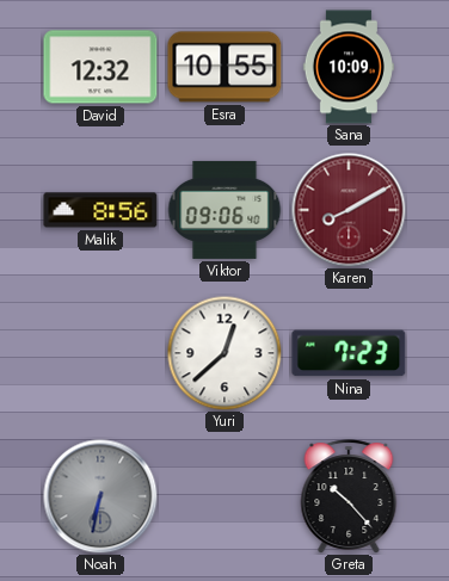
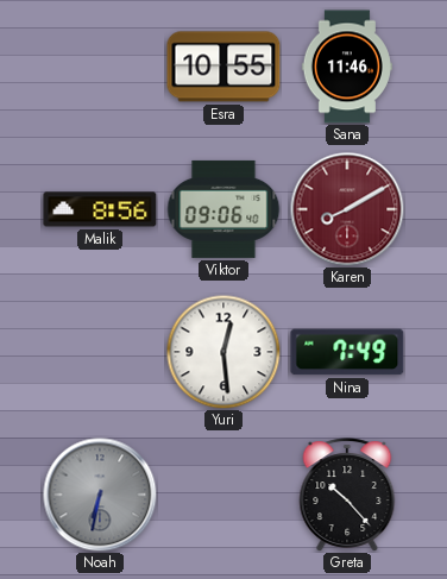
David: 12:32 -> none (100, 67)
Sana: 10:09 -> 11:46 (347, 67)
Yuri: 12:38 -> 12:29 (223, 352)
Nina: 7:23 -> 7:49 (347, 352)
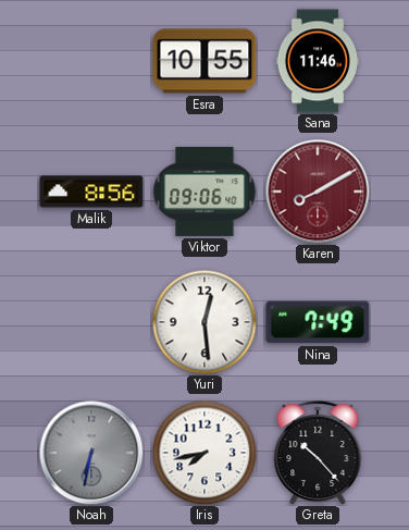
Iris: none -> 7:43 (205, 453)
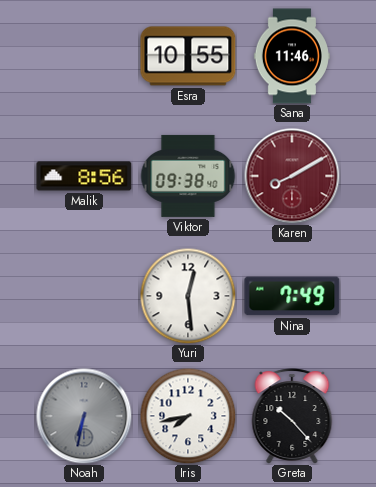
Viktor: 09:06 -> 09:38 (188, 176)
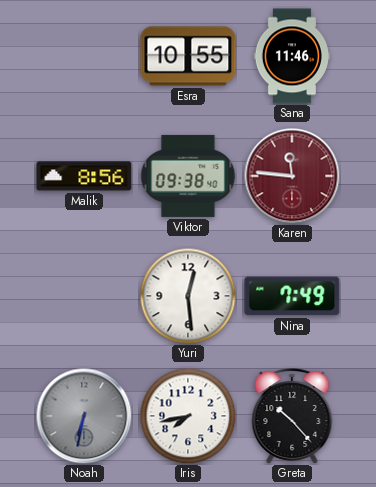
Karen: 8:10 -> 11:46 (292, 176)
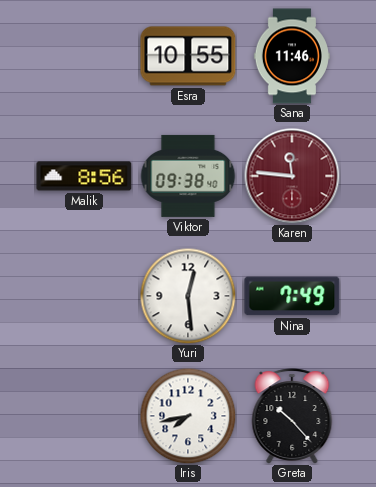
Noah: 6:32 -> none (84, 416)
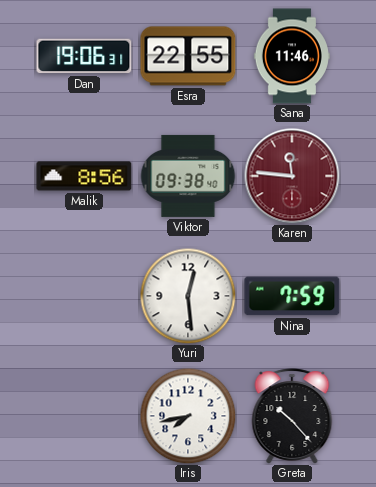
Dan: none -> 19:06 (84, 56)
Esra: 10:55 -> 22:55 (188, 56)
Nina: 7:49 -> 7:59 (292, 296)
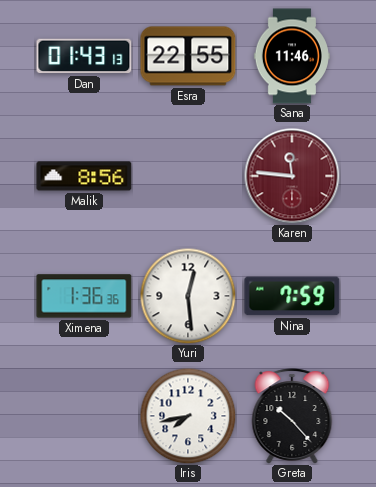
Dan: 19:06 -> 01:43 (84, 56)
Viktor: 09:38 -> none (188, 176)
Ximena: none -> 1:36 (84, 296)
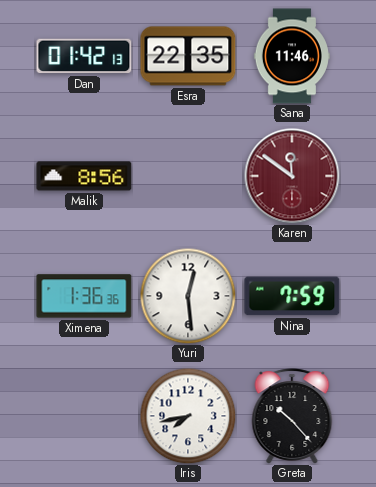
Dan: 01:43 -> 01:42 (84, 56)
Esra: 22:55 -> 22:35 (188, 56)
Karen: 11:46 -> 11:51 (292, 176)
